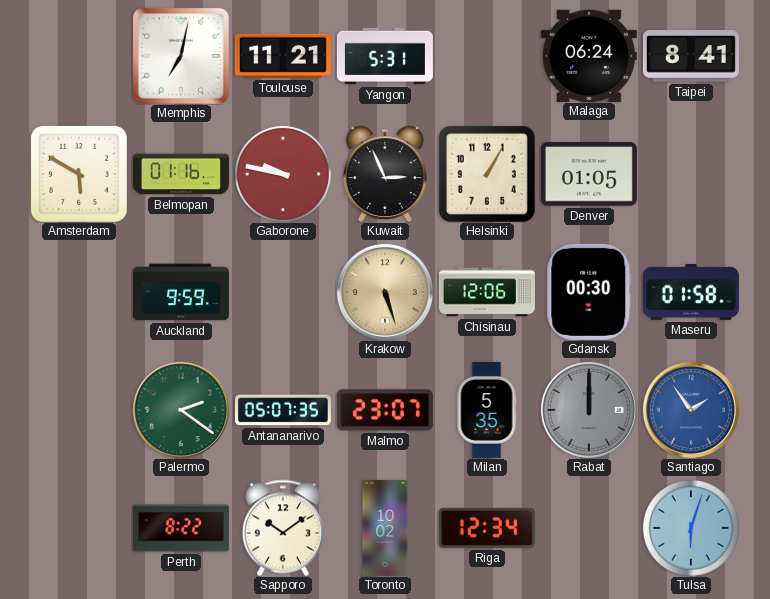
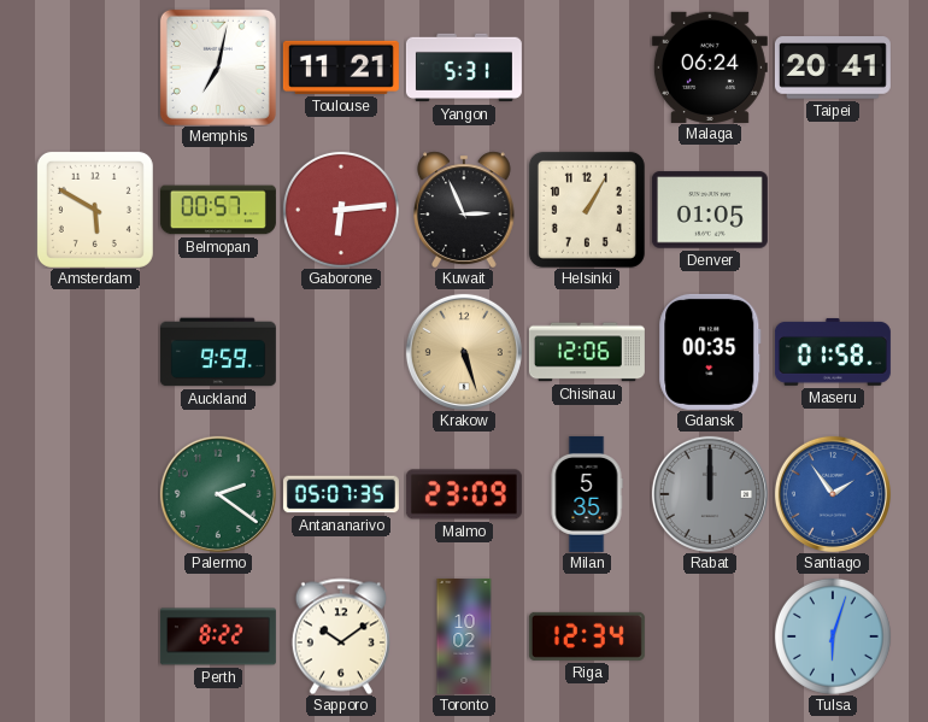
Taipei: 8:41 -> 20:41 (833, 67)
Belmopan: 01:16 -> 00:57 (218, 210)
Gaborone: 9:47 -> 6:14 (341, 210)
Gdansk: 00:30 -> 00:35 (710, 352)
Malmo: 23:07 -> 23:09 (464, 494)
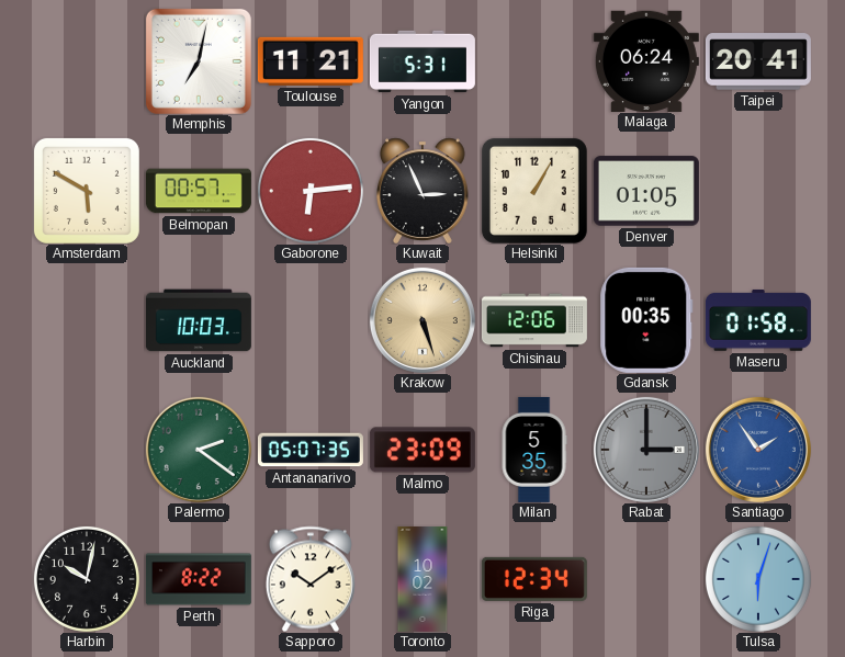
Auckland: 9:59 -> 10:03 (199, 320)
Rabat: 12:00 -> 3:00 (646, 450)
Harbin: none -> 10:02 (87, 579)
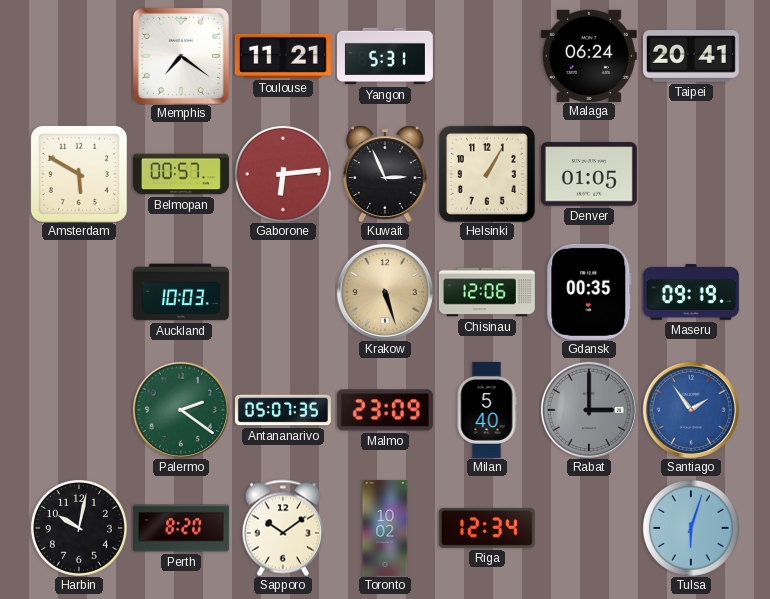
Memphis: 7:02 -> 7:21 (181, 56)
Maseru: 01:58 -> 09:19 (691, 292)
Milan: 5:35 -> 5:40 (487, 410)
Perth: 8:22 -> 8:20 (181, 528)
